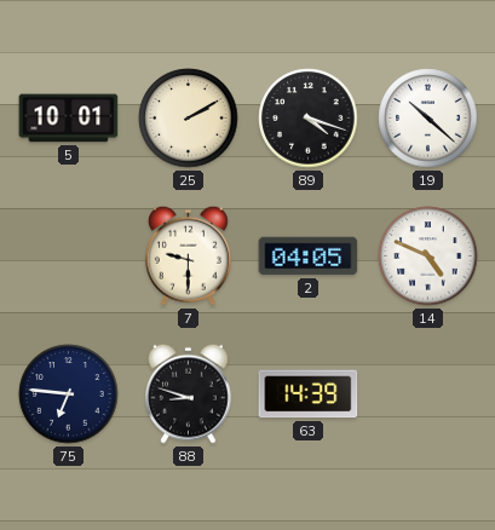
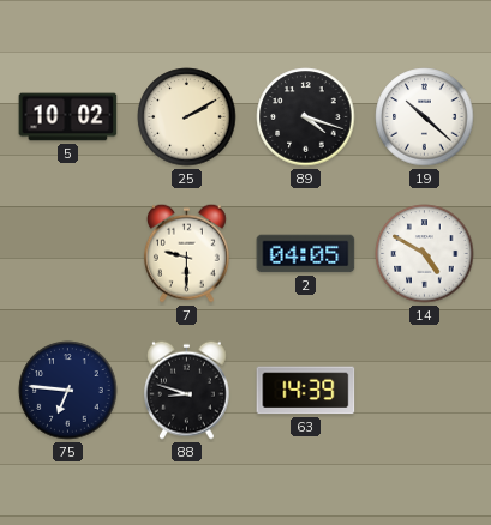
5: 10:01 -> 10:02 (68, 117)
14: 4:49 -> 4:50 (425, 254)
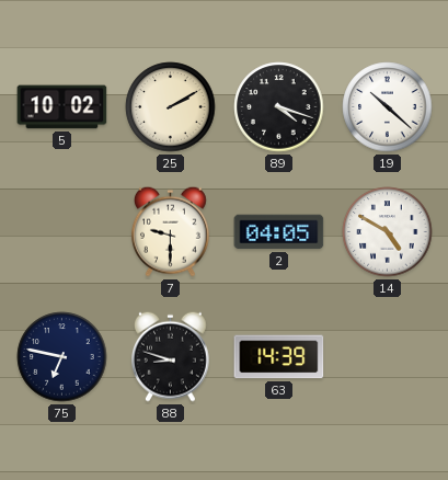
75: 6:46 -> 6:47 (62, 357)
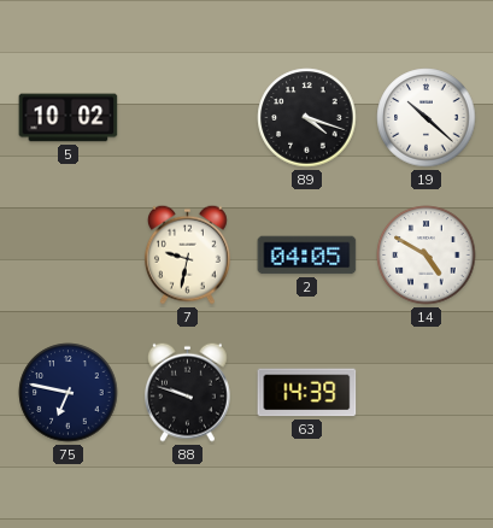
25: 2:10 -> none (171, 107)
7: 9:30 -> 9:32 (187, 254)
88: 8:48 -> 9:48 (187, 392)
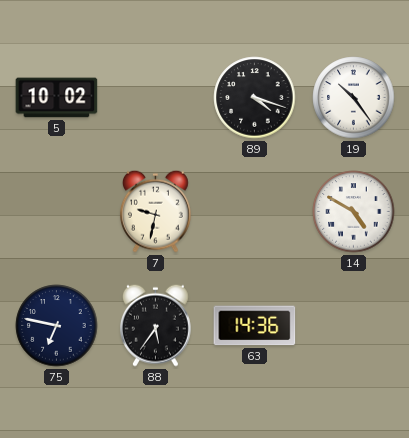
19: 10:22 -> 10:24 (354, 98)
2: 04:05 -> none (307, 256)
88: 9:48 -> 5:36 (155, 325)
63: 14:39 -> 14:36 (255, 326)
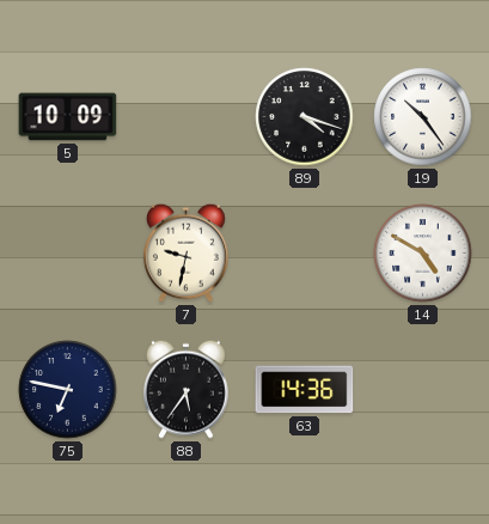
5: 10:02 -> 10:09 (68, 117)
